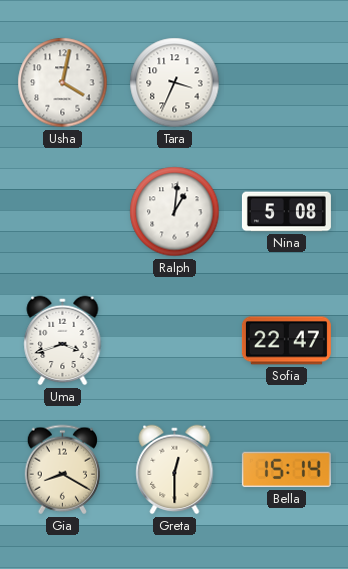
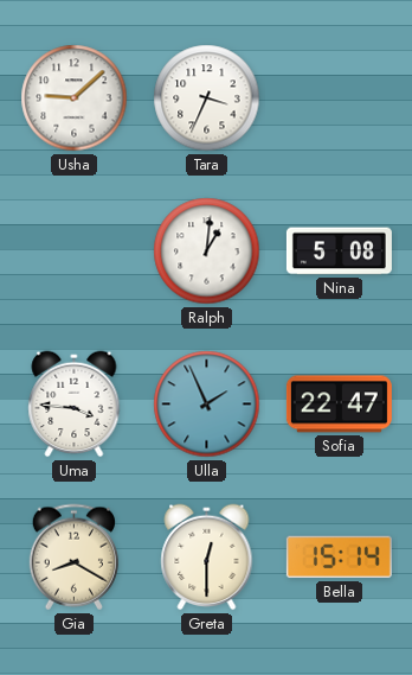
Usha: 4:02 -> 9:08 (75, 98)
Uma: 3:42 -> 3:46 (75, 405)
Ulla: none -> 1:56 (207, 405)
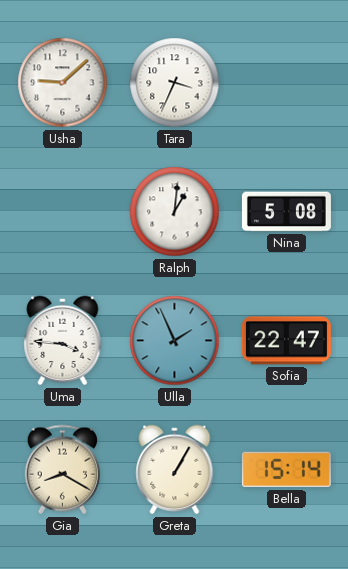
Greta: 12:30 -> 1:05 (175, 470)
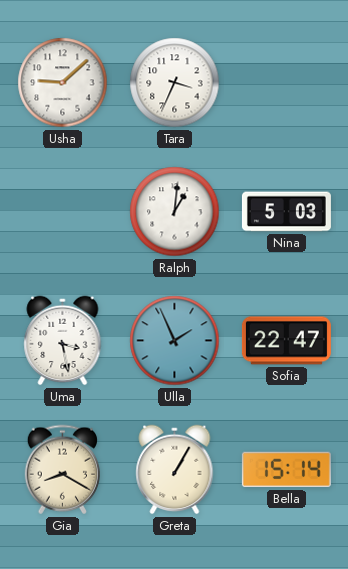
Nina: 5:08 -> 5:03 (286, 212)
Uma: 3:46 -> 3:28 (63, 341)
